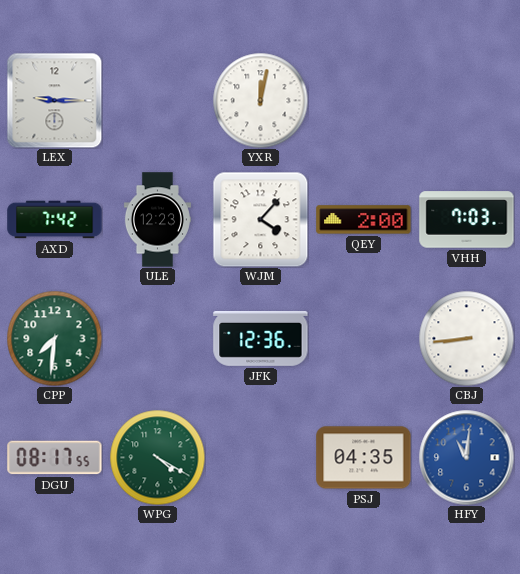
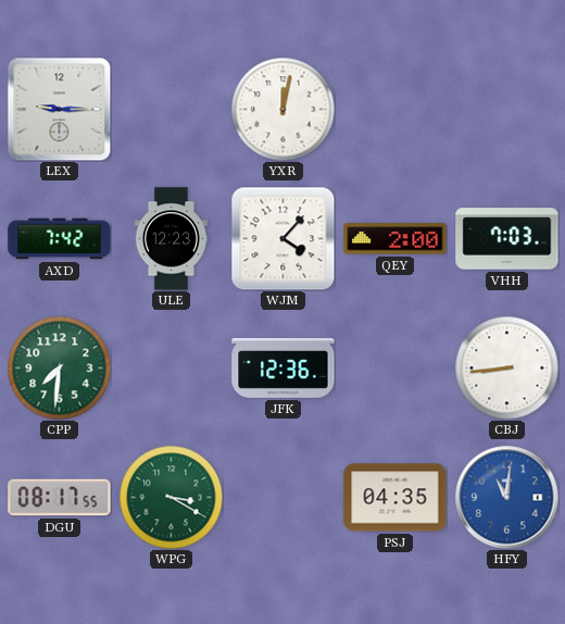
WPG: 4:20 -> 3:20 (171, 497)
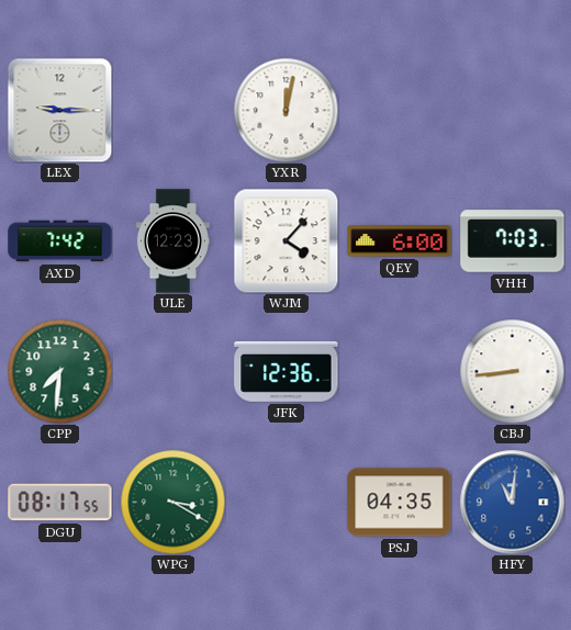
QEY: 2:00 -> 6:00 (400, 241)
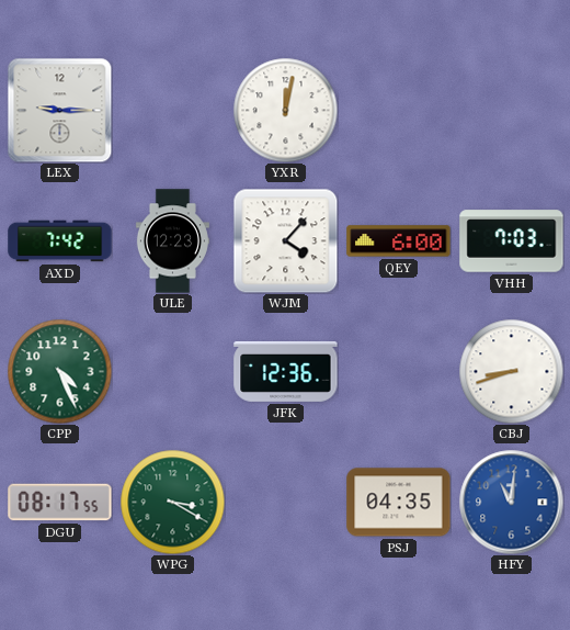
CPP: 7:31 -> 4:26 (59, 371)
CBJ: 8:44 -> 8:42 (511, 371)
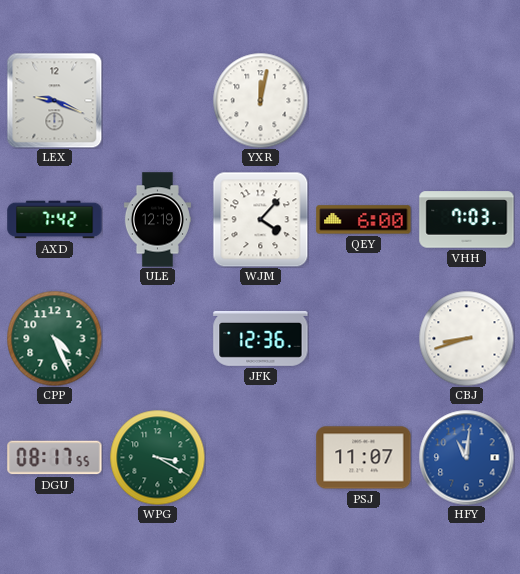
LEX: 9:15 -> 9:19 (54, 100)
ULE: 12:23 -> 12:19 (157, 220)
PSJ: 04:35 -> 11:07 (364, 458)
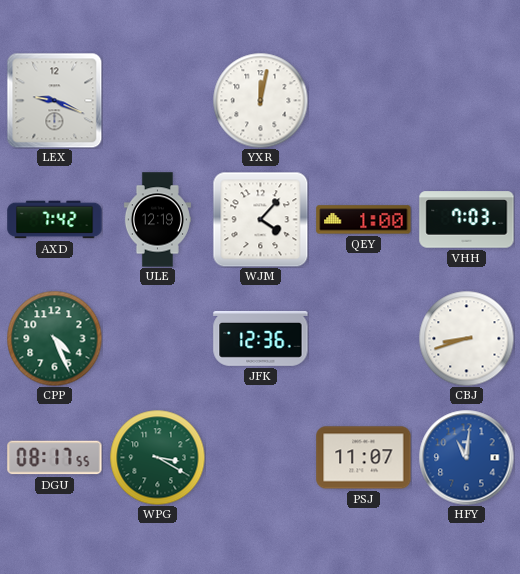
QEY: 6:00 -> 1:00 (364, 220)
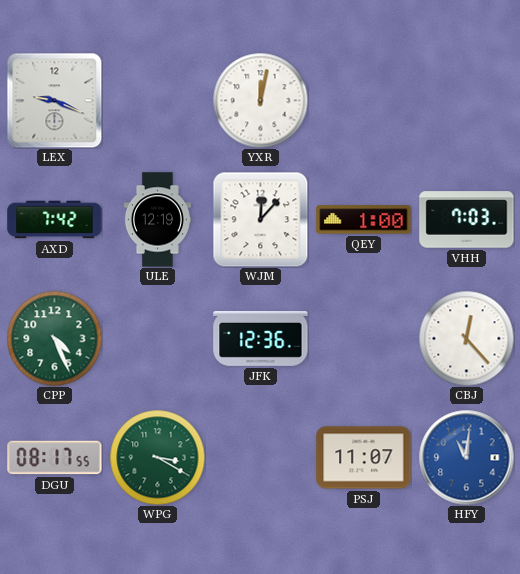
WJM: 4:07 -> 12:07 (260, 219)
CBJ: 8:42 -> 12:23 (466, 338)
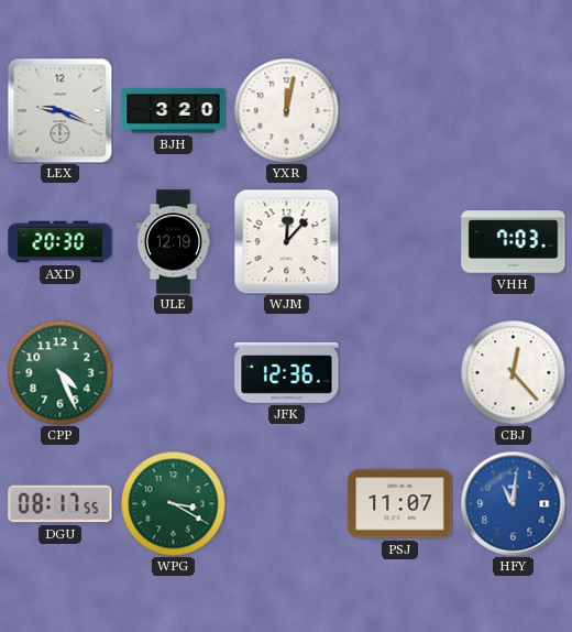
BJH: none -> 3:20 (174, 111)
AXD: 7:42 -> 20:30 (61, 242)
QEY: 1:00 -> none (364, 220)
